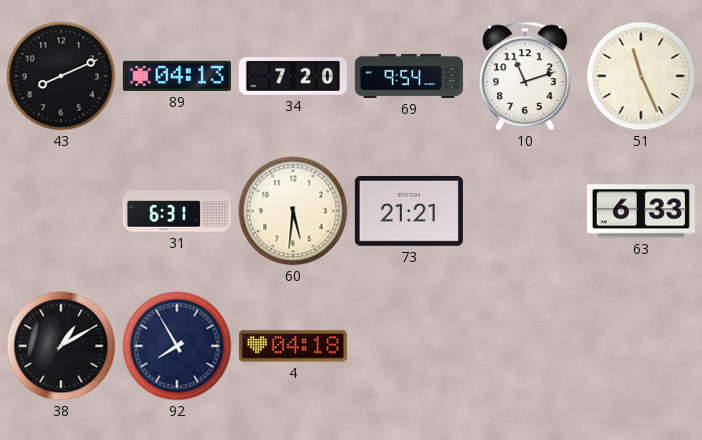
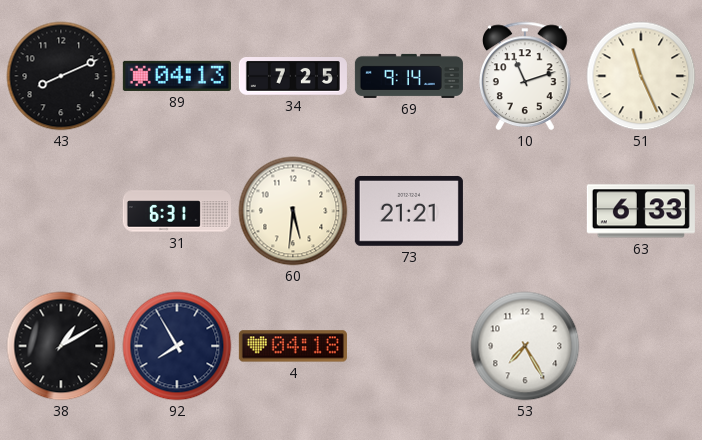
34: 7:20 -> 7:25 (293, 77)
69: 9:54 -> 9:14 (409, 76)
53: none -> 7:25 (525, 346)
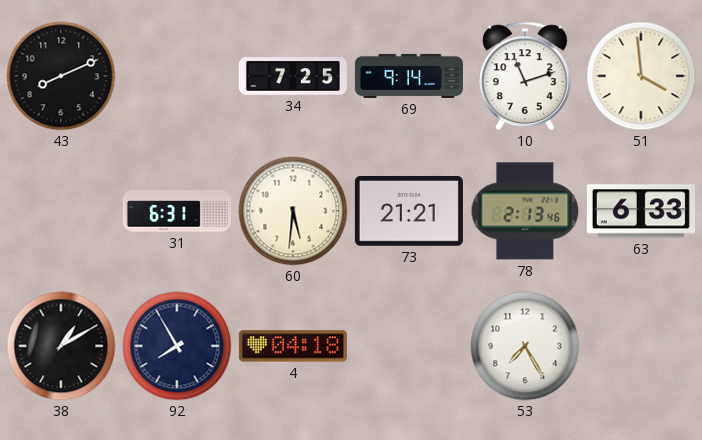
89: 04:13 -> none (177, 76)
51: 11:26 -> 3:59 (641, 76)
78: none -> 2:13 (525, 211)
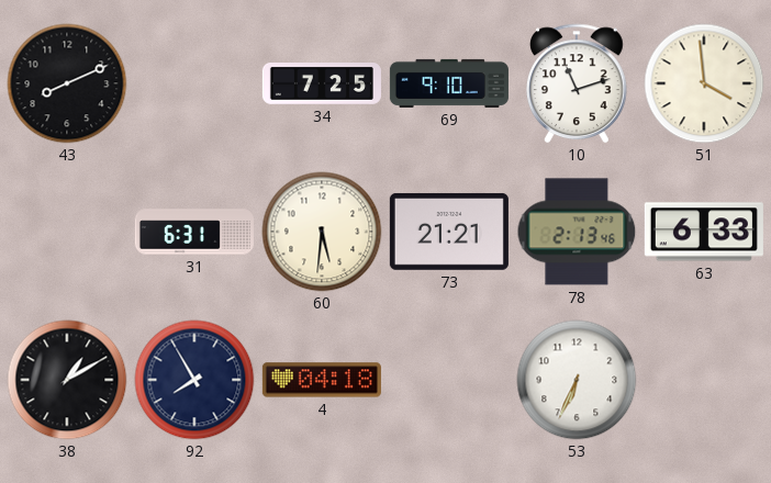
69: 9:14 -> 9:10 (449, 83)
53: 7:25 -> 6:34 (577, 380)
